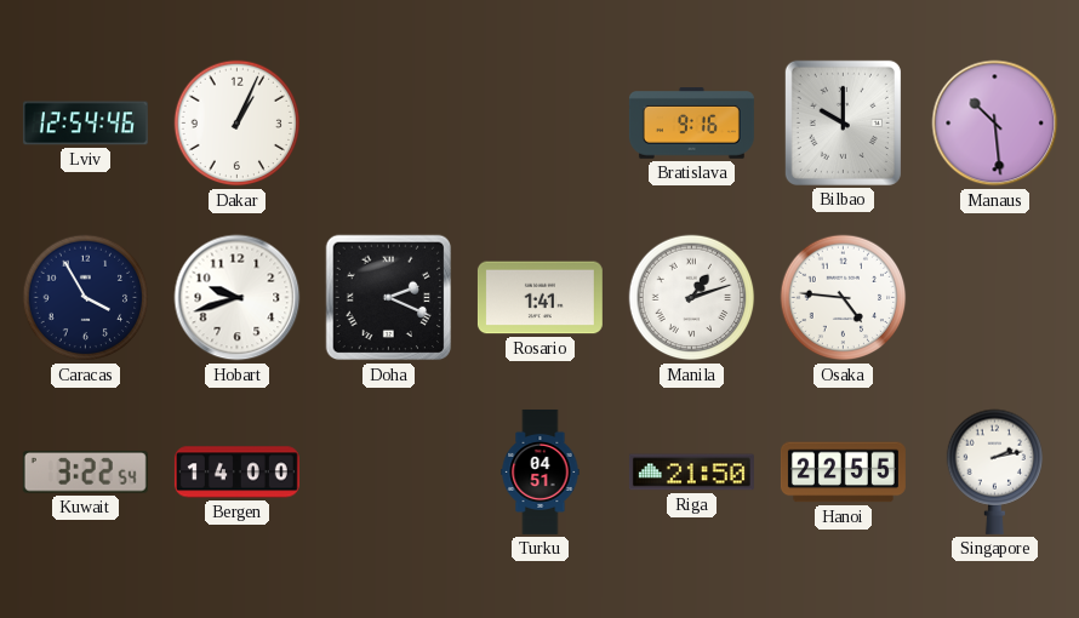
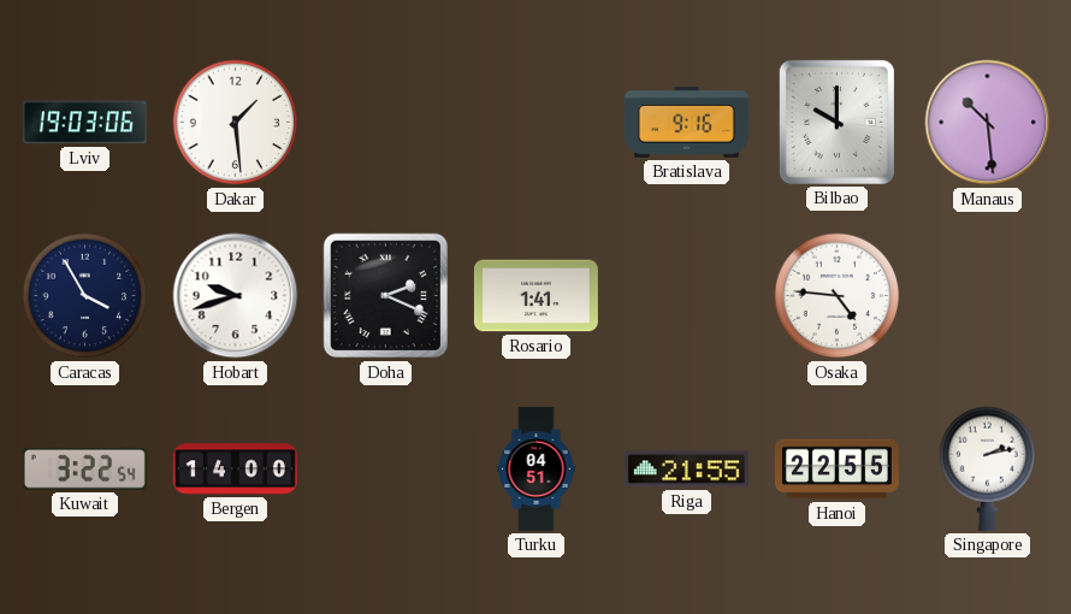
Lviv: 12:54 -> 19:03 (84, 123)
Dakar: 1:04 -> 1:29 (236, 123)
Manila: 1:12 -> none (692, 298)
Riga: 21:50 -> 21:55 (686, 470)
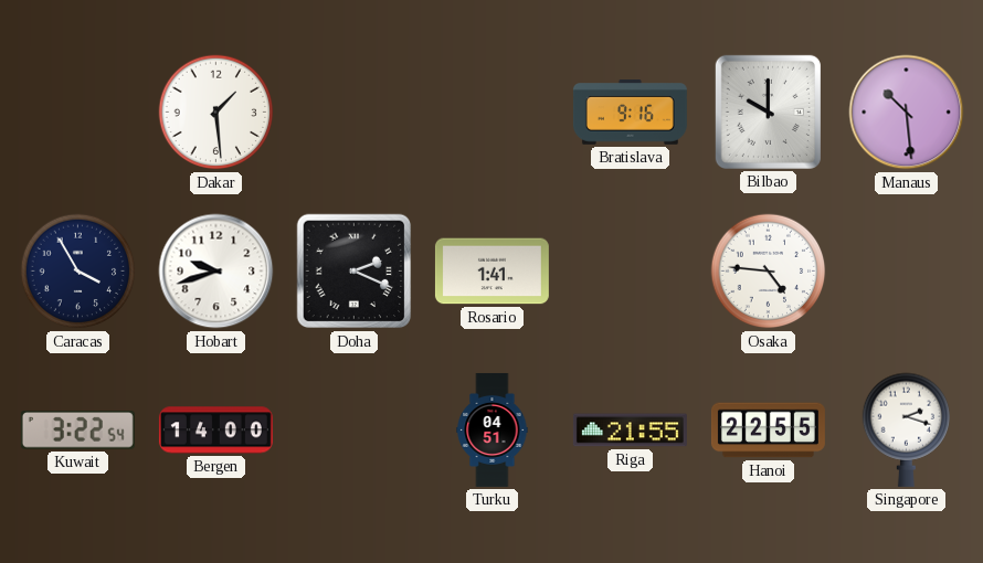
Lviv: 19:03 -> none (84, 123)
Singapore: 2:13 -> 2:18 (907, 429)
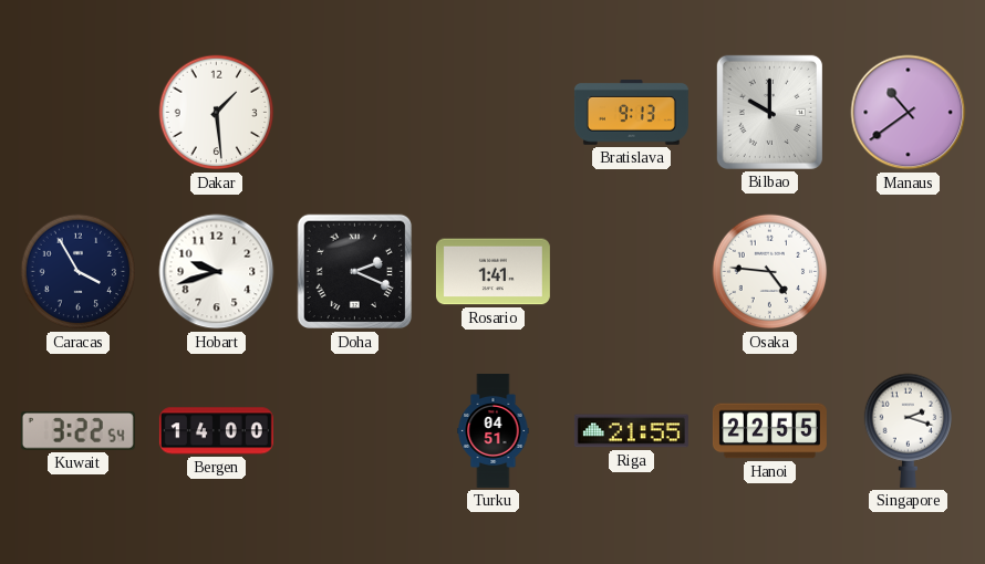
Bratislava: 9:16 -> 9:13 (631, 113)
Manaus: 10:29 -> 10:39 (909, 113)
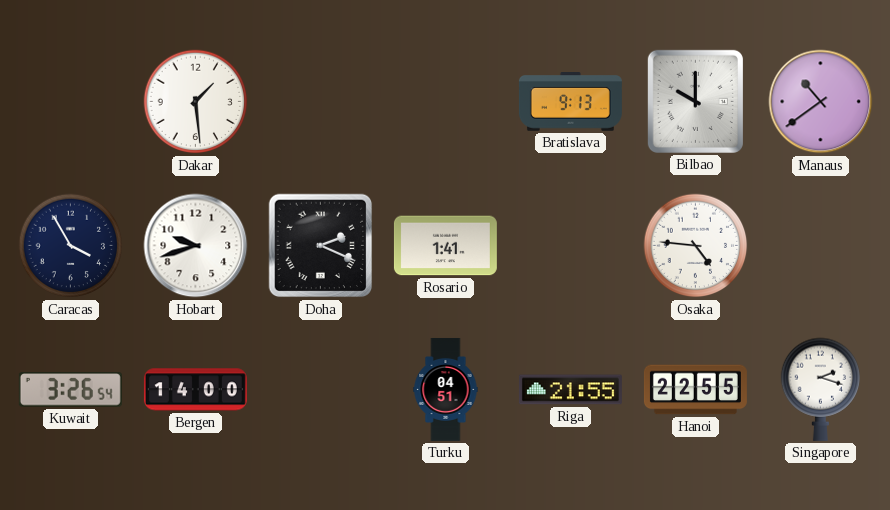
Kuwait: 3:22 -> 3:26 (70, 390)
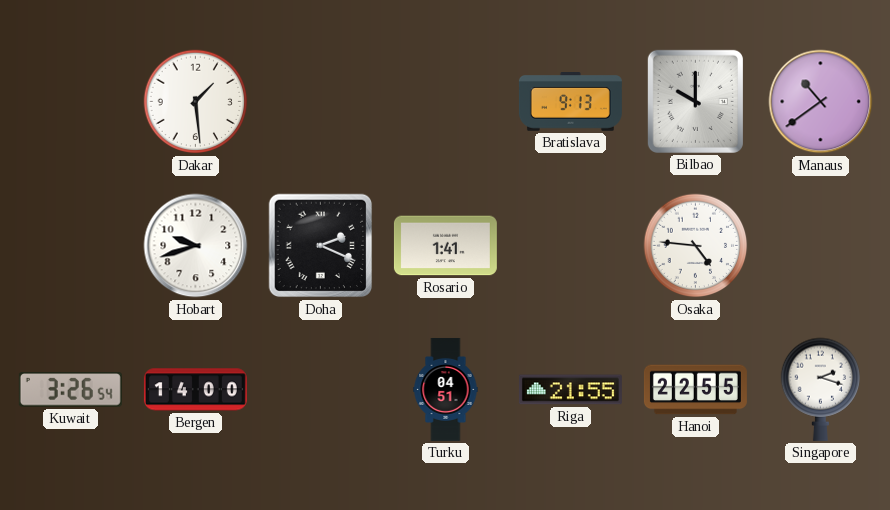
Caracas: 3:55 -> none (71, 246)
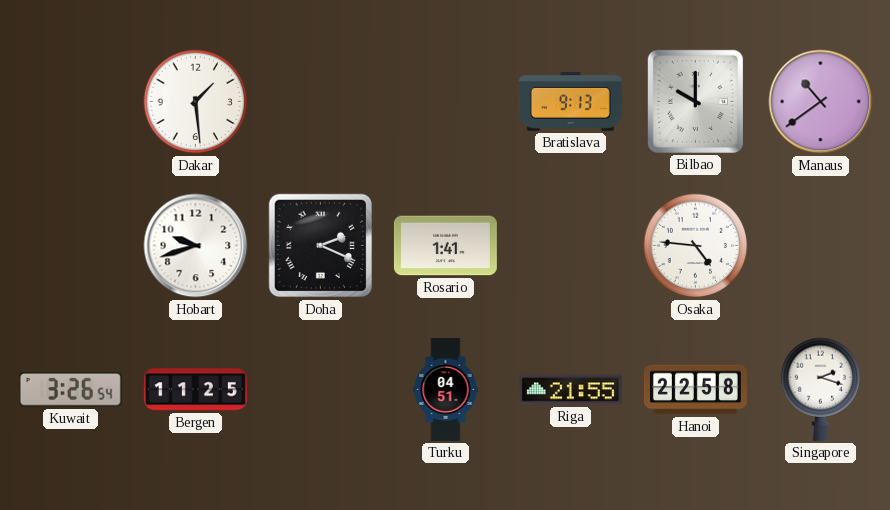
Bergen: 14:00 -> 11:25 (195, 390)
Hanoi: 22:55 -> 22:58 (695, 390)
